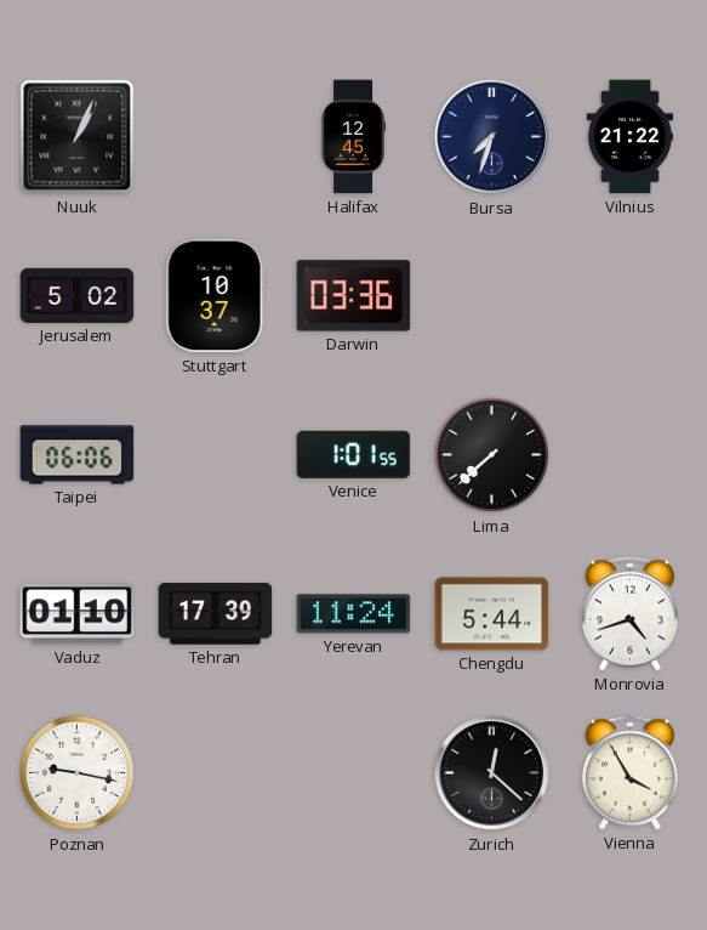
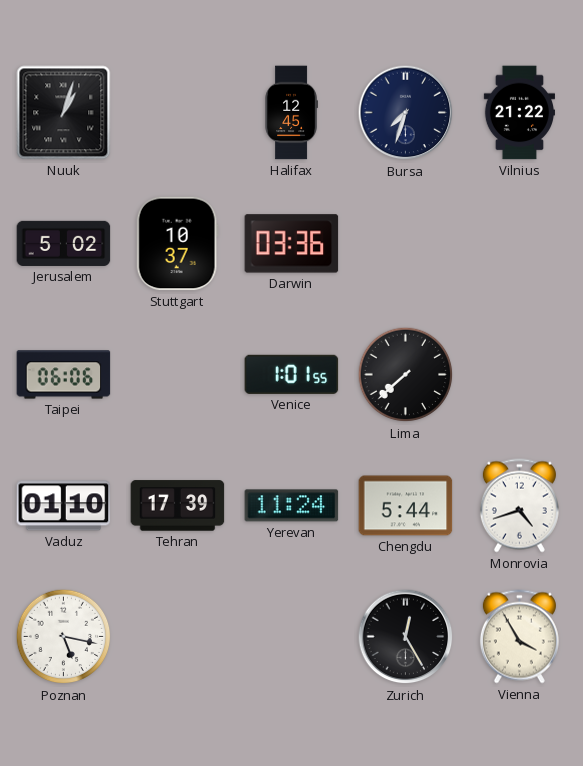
Nuuk: 1:04 -> 1:03 (64, 113)
Poznan: 9:17 -> 5:17 (64, 637)
Zurich: 12:22 -> 12:25 (406, 637)
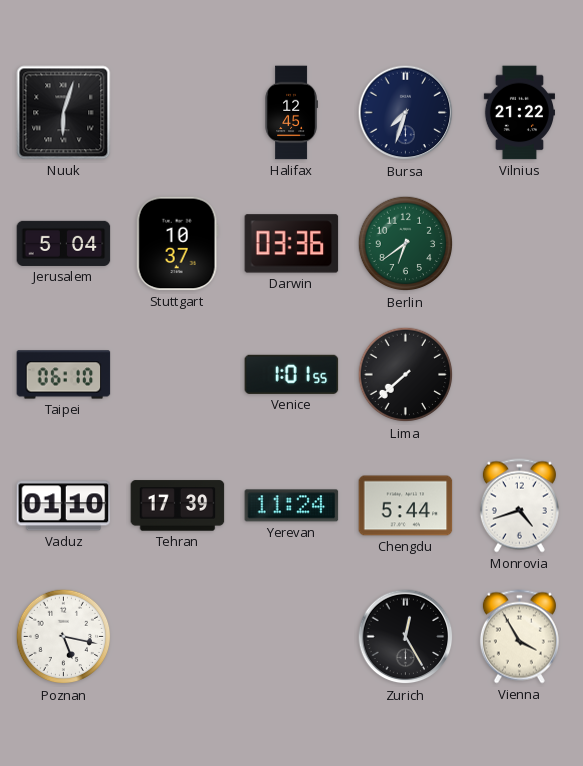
Nuuk: 1:03 -> 6:03 (64, 113)
Jerusalem: 5:02 -> 5:04 (64, 243)
Berlin: none -> 6:39 (406, 244)
Taipei: 06:06 -> 06:10 (64, 375)
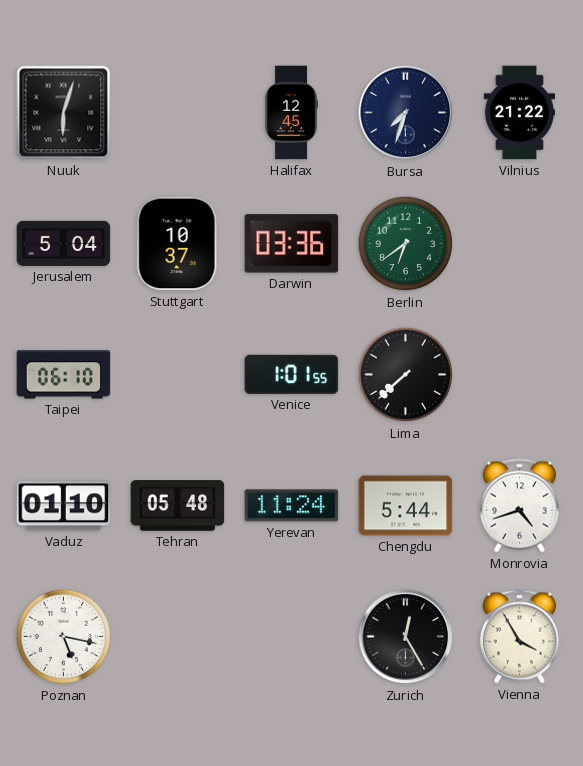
Tehran: 17:39 -> 05:48 (178, 506)
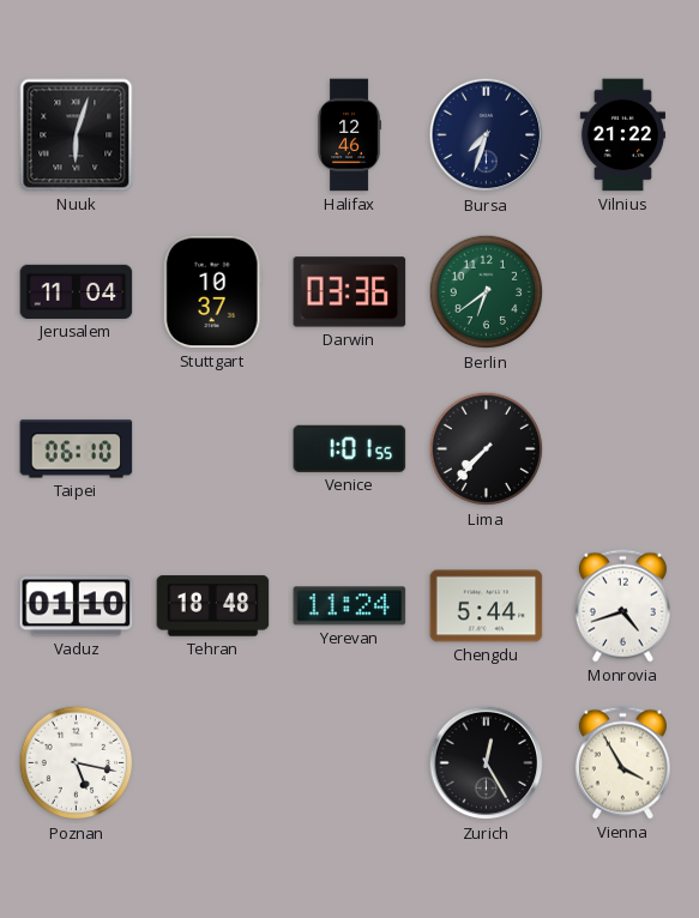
Halifax: 12:45 -> 12:46 (349, 135)
Jerusalem: 5:04 -> 11:04 (77, 291)
Lima: 7:38 -> 7:37 (487, 449)
Tehran: 05:48 -> 18:48 (213, 606)
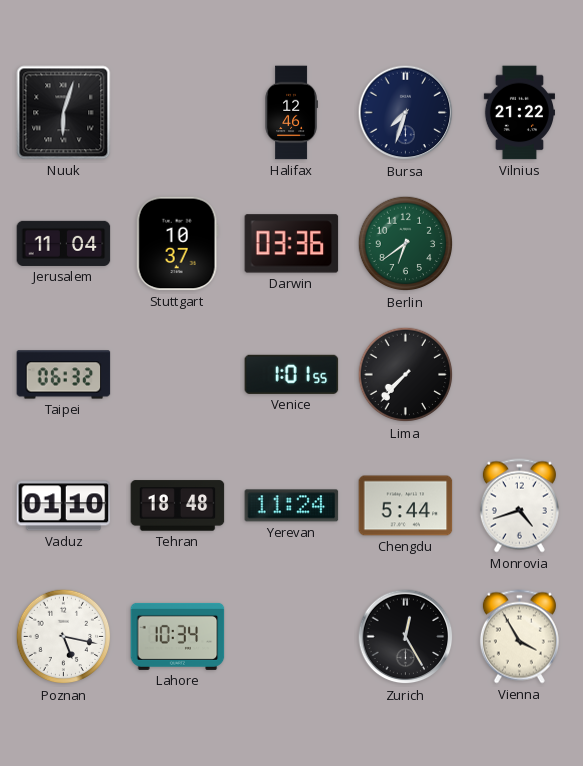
Taipei: 06:10 -> 06:32 (64, 375)
Lahore: none -> 10:34 (178, 636)
